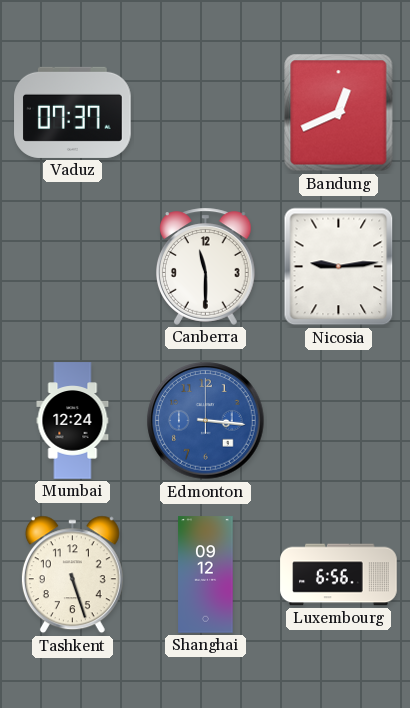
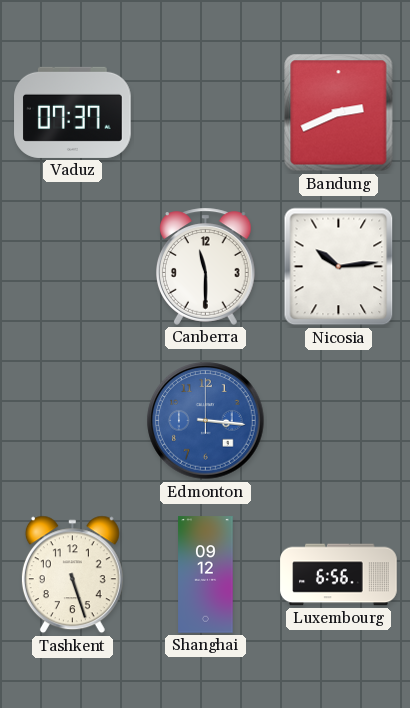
Bandung: 12:41 -> 2:41 (339, 113)
Nicosia: 9:14 -> 10:14 (339, 267)
Mumbai: 12:24 -> none (73, 421)
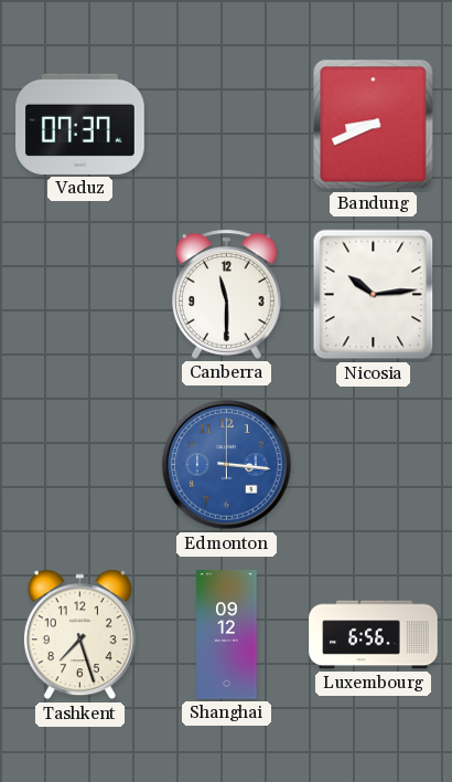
Bandung: 2:41 -> 8:41 (374, 125)
Tashkent: 5:27 -> 7:27 (79, 635)
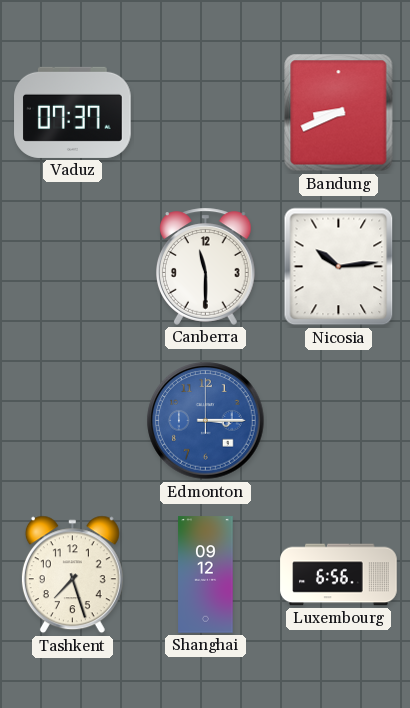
Edmonton: 3:16 -> 3:15 (206, 421)
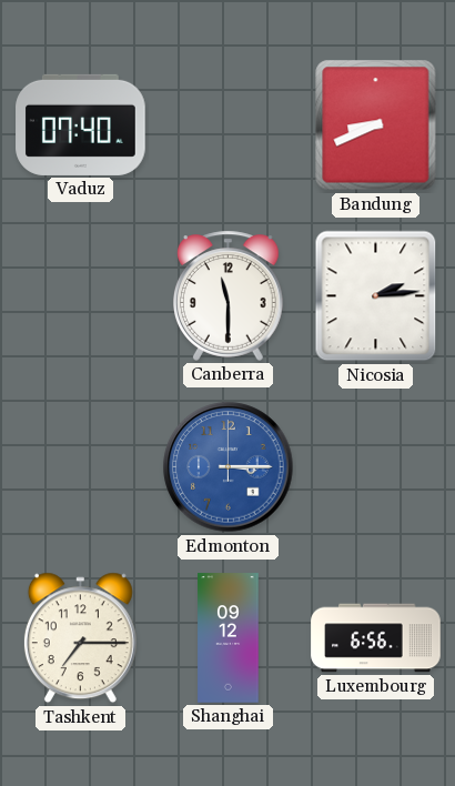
Vaduz: 07:37 -> 07:40 (81, 124)
Nicosia: 10:14 -> 2:14 (376, 296)
Tashkent: 7:27 -> 7:15 (80, 638)
